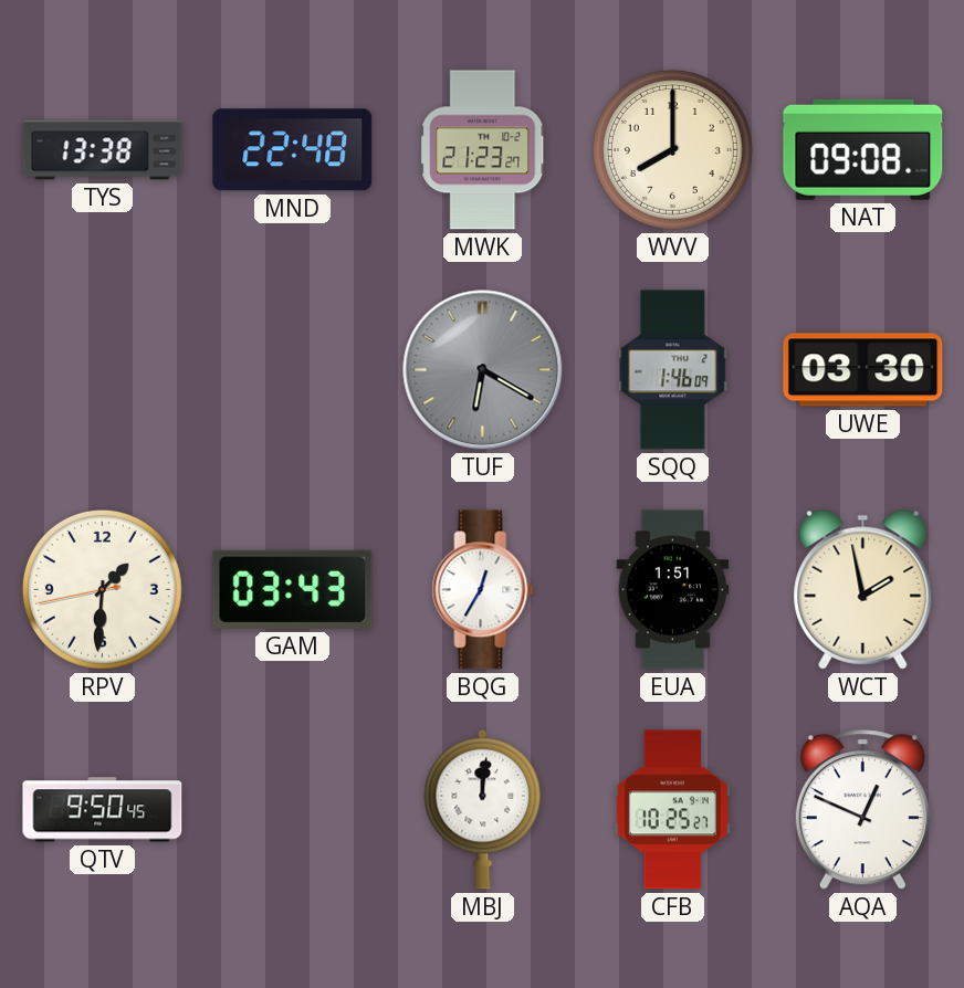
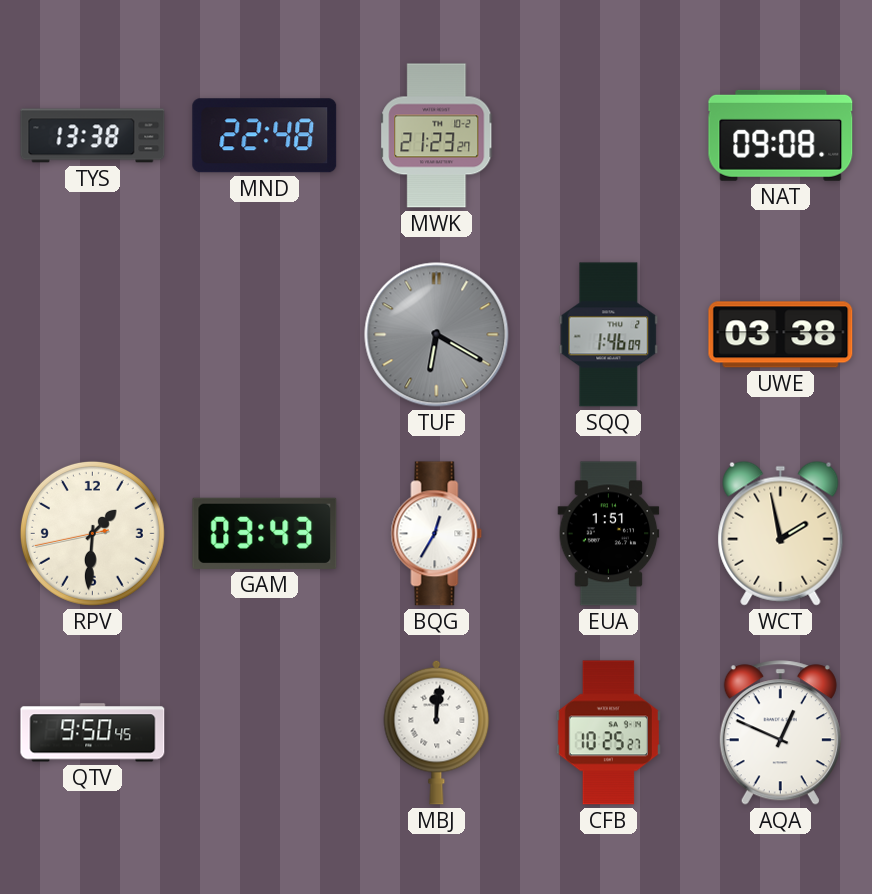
WVV: 8:00 -> none (672, 149)
UWE: 03:30 -> 03:38 (781, 335)
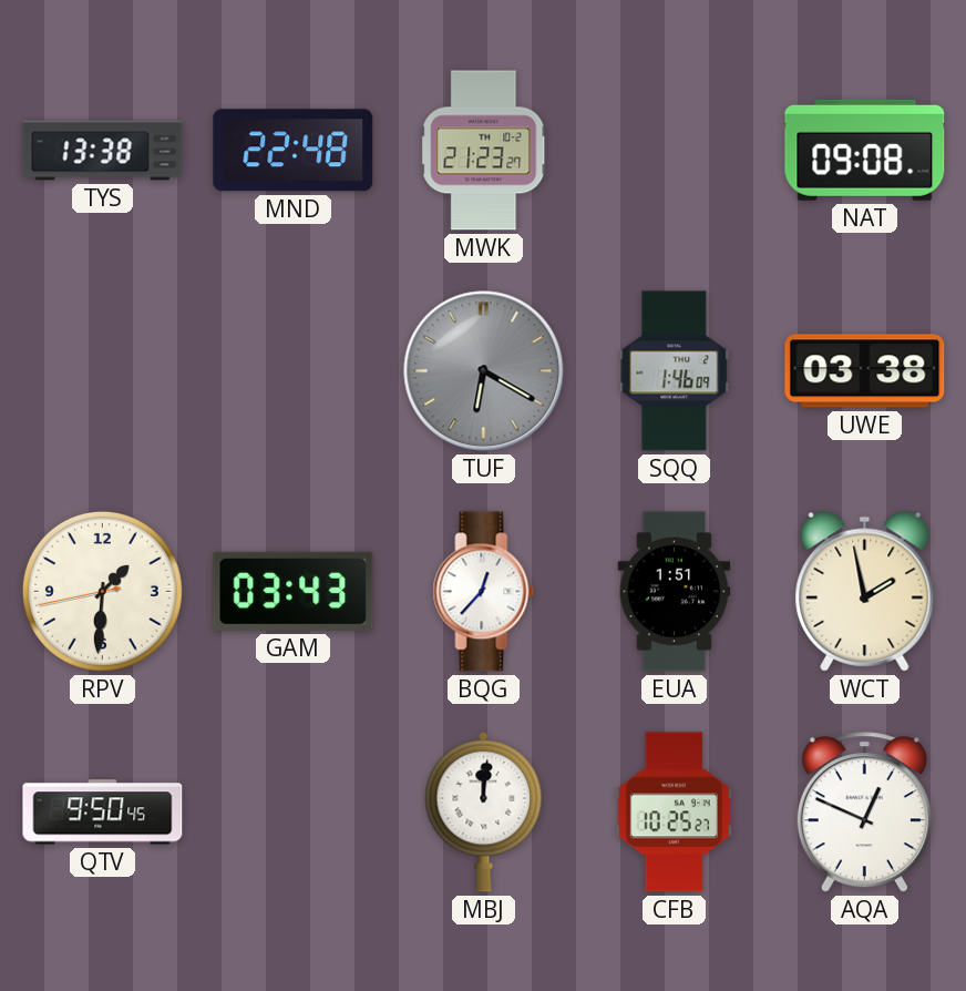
BQG: 12:35 -> 12:37 (484, 592)
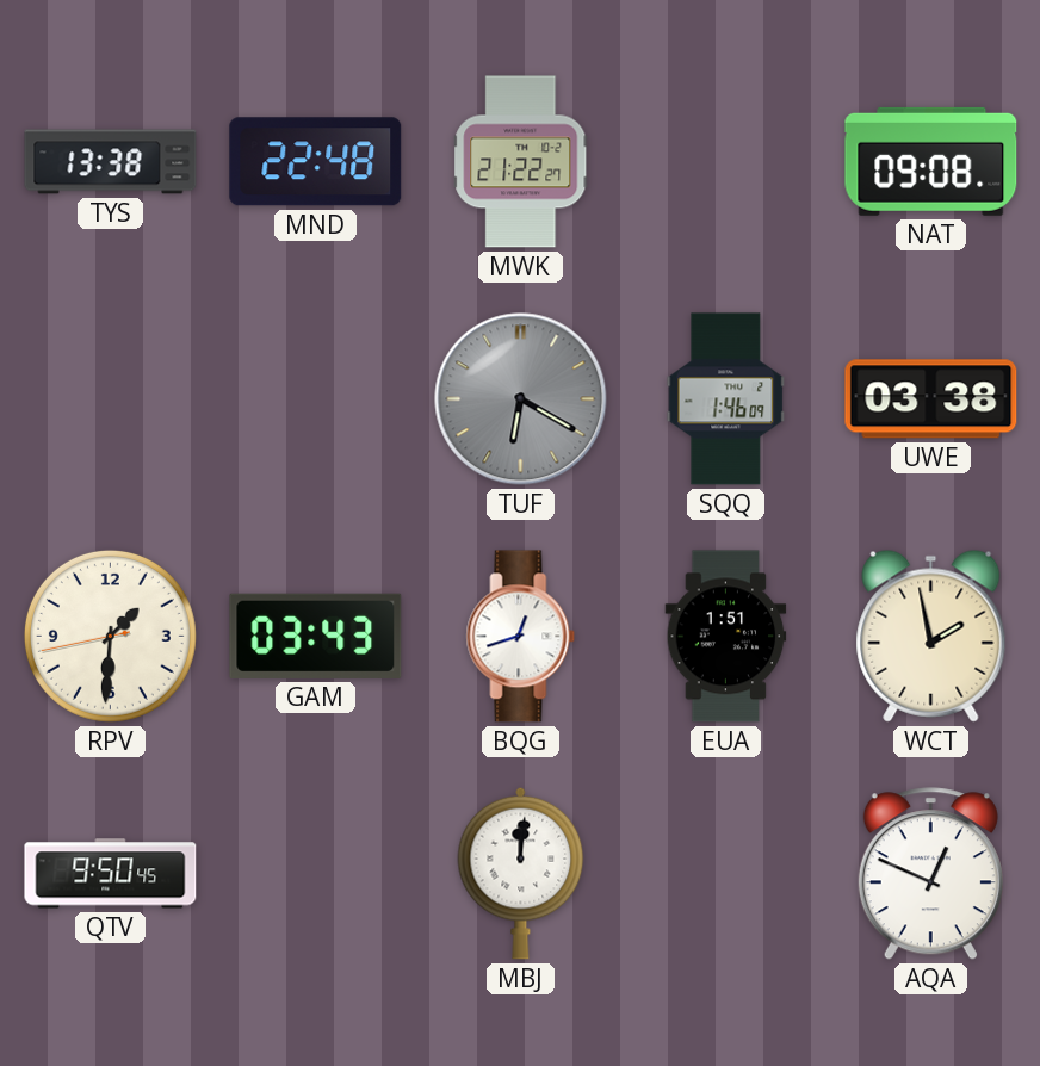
MWK: 21:23 -> 21:22 (521, 162)
BQG: 12:37 -> 12:42 (521, 637)
CFB: 10:25 -> none (674, 813)
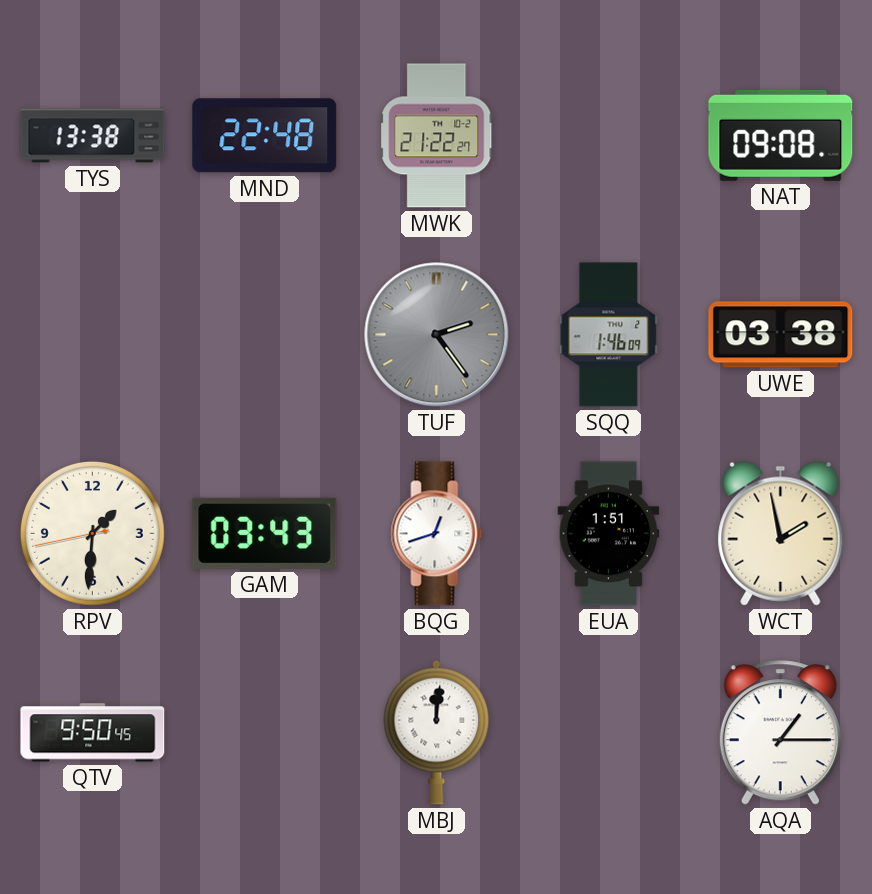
TUF: 6:20 -> 2:24 (437, 335)
AQA: 12:49 -> 1:15 (780, 733)
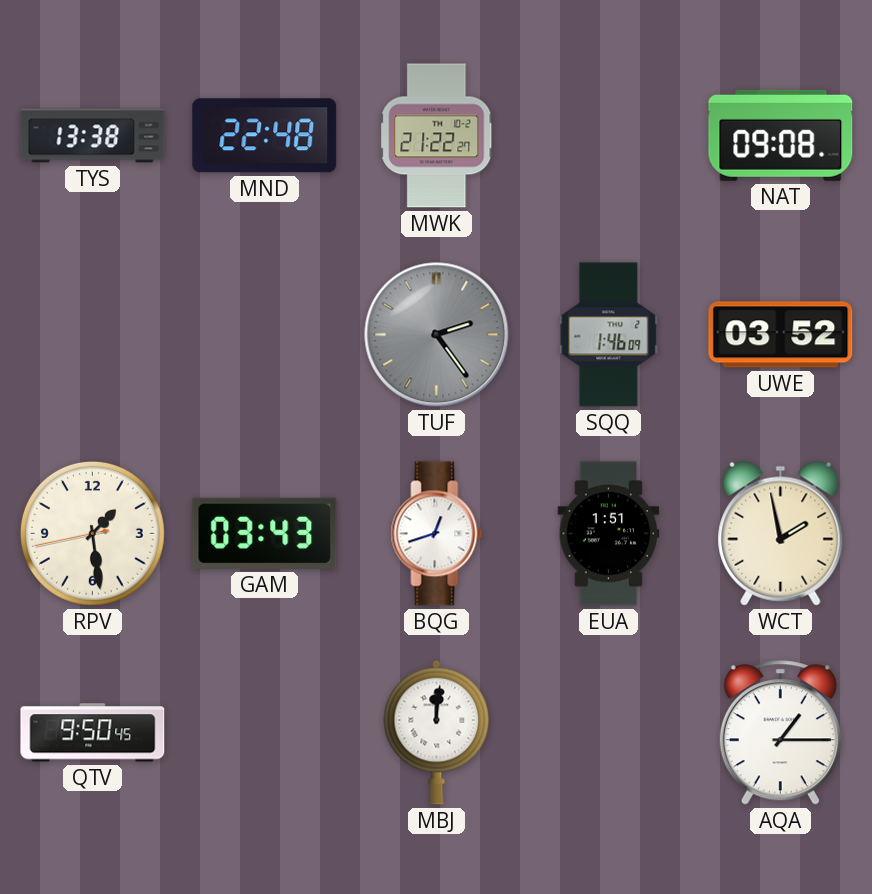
UWE: 03:38 -> 03:52 (781, 335)
RPV: 1:30 -> 1:28 (92, 533)
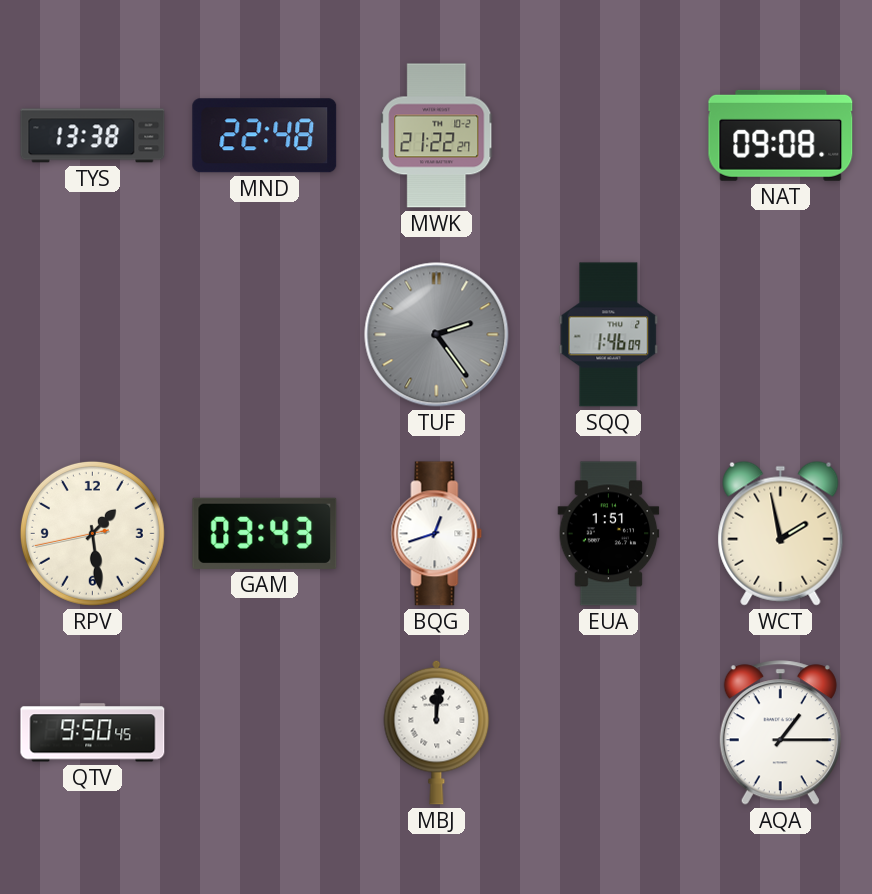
UWE: 03:52 -> none (781, 335)
